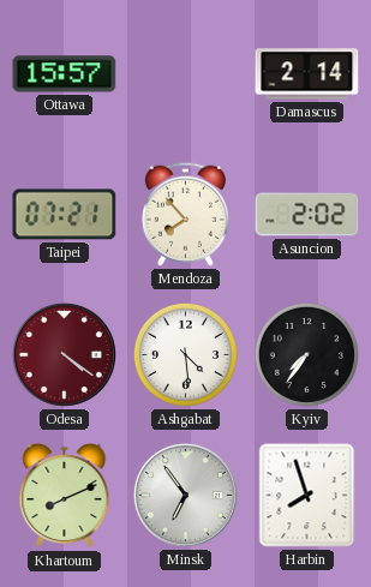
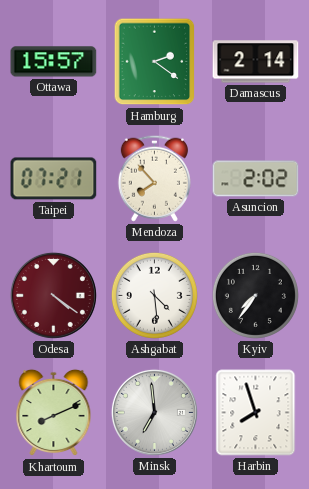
Hamburg: none -> 2:21 (155, 62)
Minsk: 6:54 -> 6:59 (154, 412)
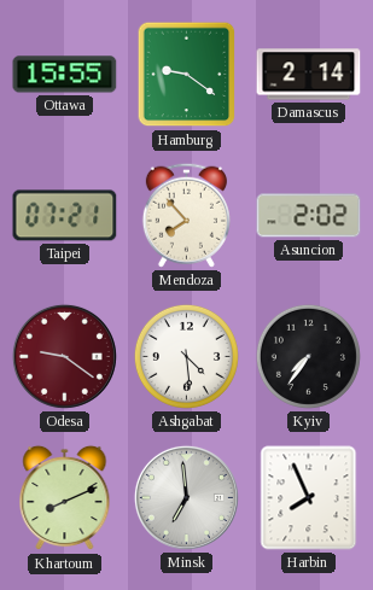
Ottawa: 15:57 -> 15:55 (65, 75)
Hamburg: 2:21 -> 9:21 (187, 75)
Odesa: 4:21 -> 9:21 (64, 356)
Harbin: 7:57 -> 7:56 (309, 498)
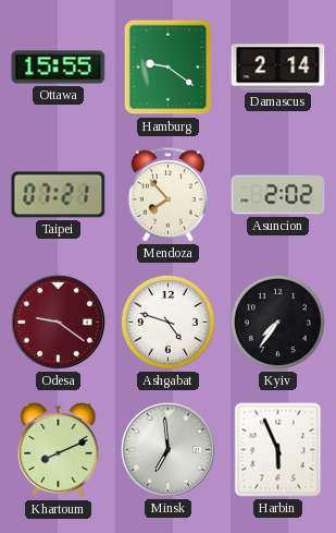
Ashgabat: 4:29 -> 4:48 (167, 322)
Harbin: 7:56 -> 5:56 (278, 450)
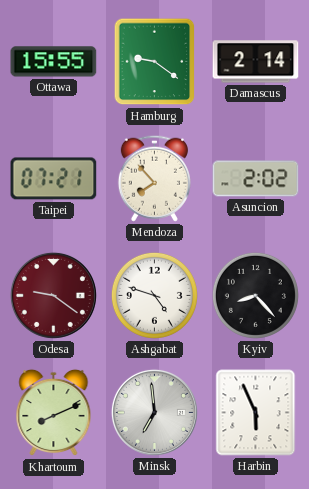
Kyiv: 7:36 -> 8:23 (255, 295)
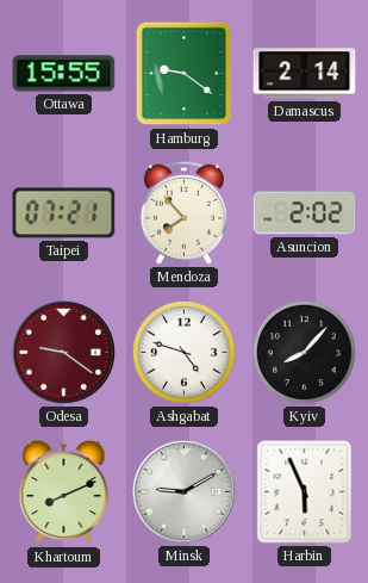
Kyiv: 8:23 -> 8:07 (304, 352)
Minsk: 6:59 -> 9:10 (183, 491)
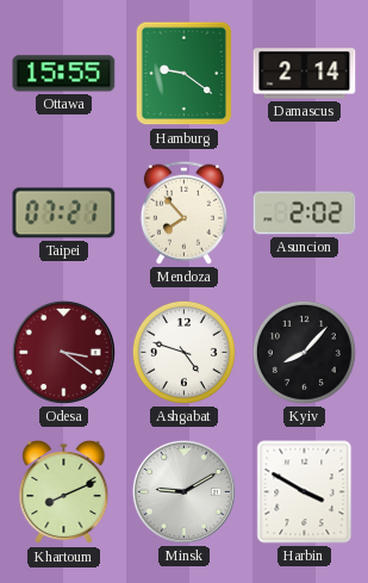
Odesa: 9:21 -> 3:21 (63, 352)
Harbin: 5:56 -> 3:50 (305, 492)
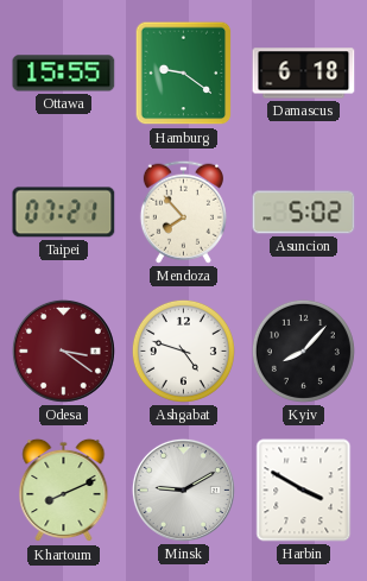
Damascus: 2:14 -> 6:18 (304, 74)
Asuncion: 2:02 -> 5:02 (304, 213)
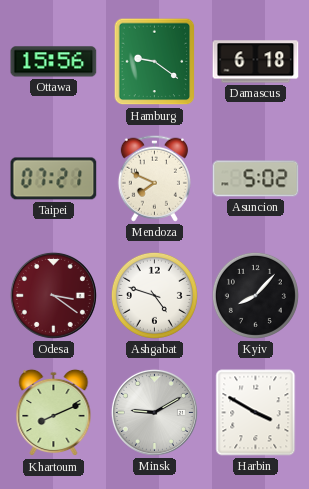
Ottawa: 15:55 -> 15:56 (54, 62)
Mendoza: 7:53 -> 7:49 (154, 178)
